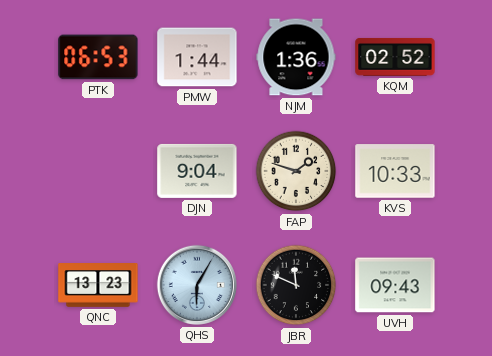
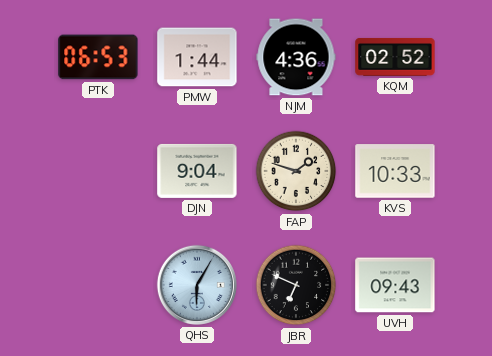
NJM: 1:36 -> 4:36 (296, 57)
QNC: 13:23 -> none (98, 285)
JBR: 11:49 -> 6:49 (296, 285)
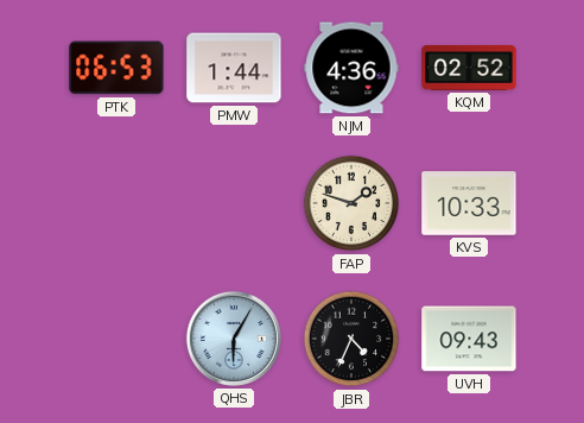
DJN: 9:04 -> none (197, 171)
JBR: 6:49 -> 4:34 (351, 339)
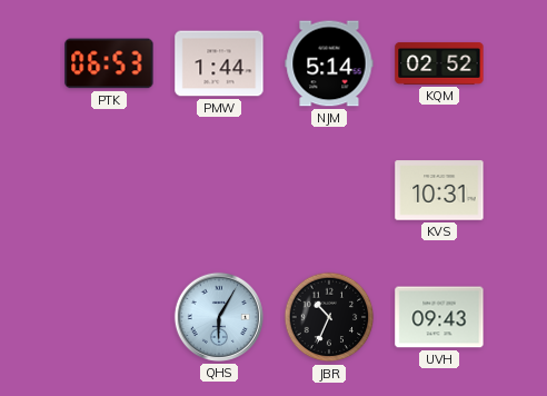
NJM: 4:36 -> 5:14 (329, 63)
FAP: 1:48 -> none (351, 203)
KVS: 10:33 -> 10:31 (439, 190)
JBR: 4:34 -> 10:34 (329, 317)
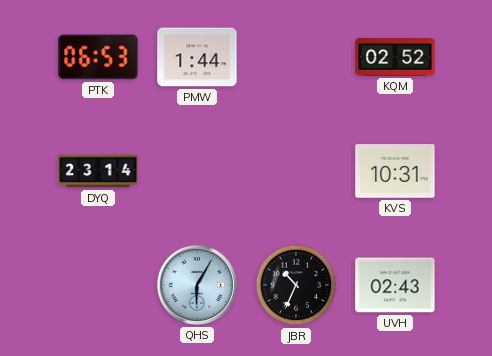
NJM: 5:14 -> none (329, 63)
DYQ: none -> 23:14 (98, 171)
UVH: 09:43 -> 02:43 (395, 285)
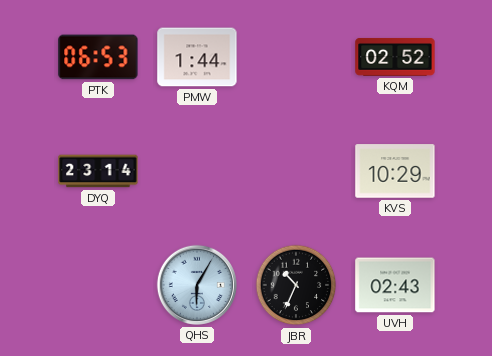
KVS: 10:31 -> 10:29 (395, 171)
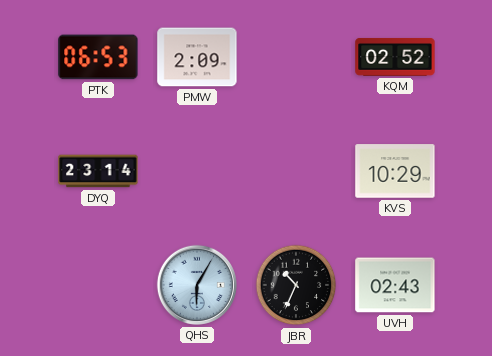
PMW: 1:44 -> 2:09 (197, 57)
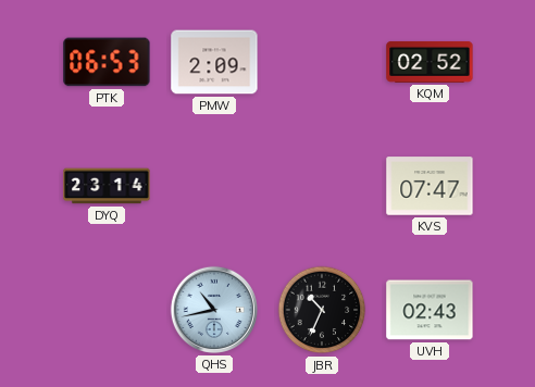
KVS: 10:29 -> 07:47 (430, 186)
QHS: 6:05 -> 10:43 (214, 310)
